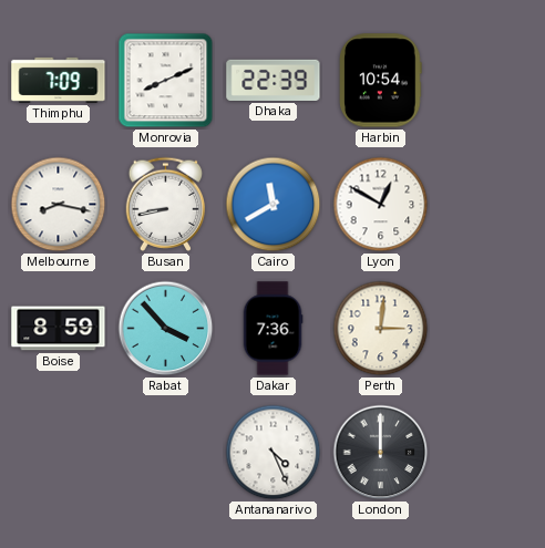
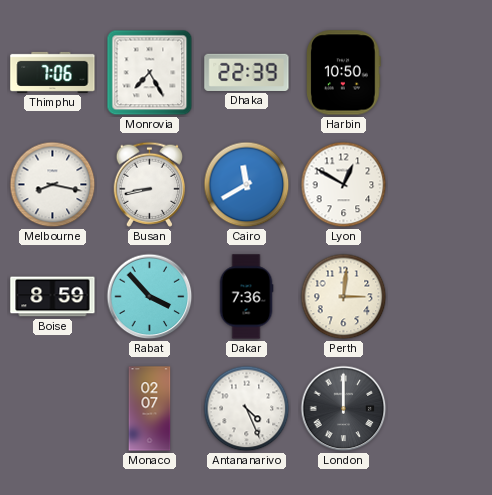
Thimphu: 7:09 -> 7:06 (53, 72)
Monrovia: 8:11 -> 7:25 (150, 73)
Harbin: 10:54 -> 10:50 (344, 73)
Monaco: none -> 02:07 (150, 409)
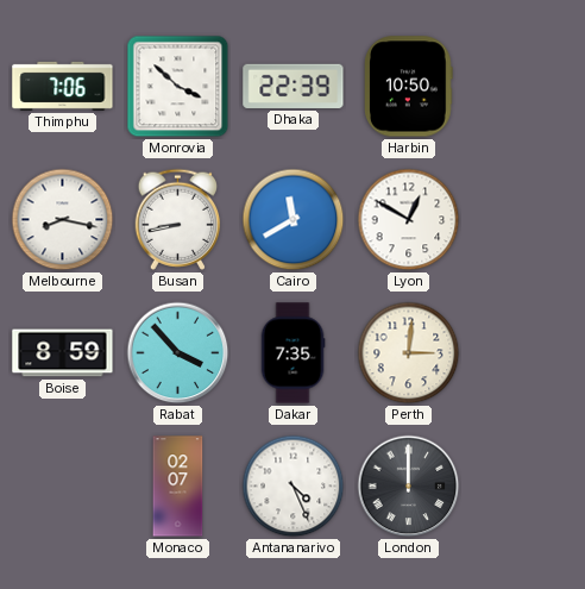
Monrovia: 7:25 -> 3:52 (178, 87)
Dakar: 7:36 -> 7:35 (292, 353)
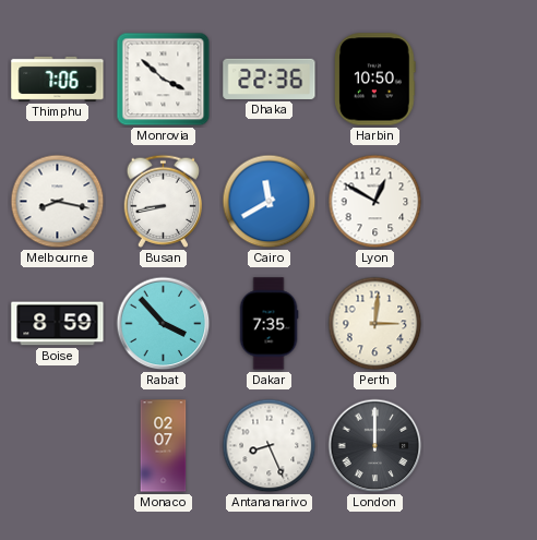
Dhaka: 22:39 -> 22:36 (270, 79)
Antananarivo: 4:26 -> 8:26 (270, 446)
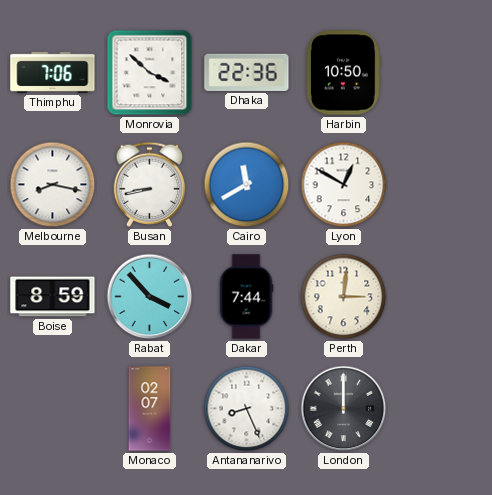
Dakar: 7:35 -> 7:44 (246, 297)
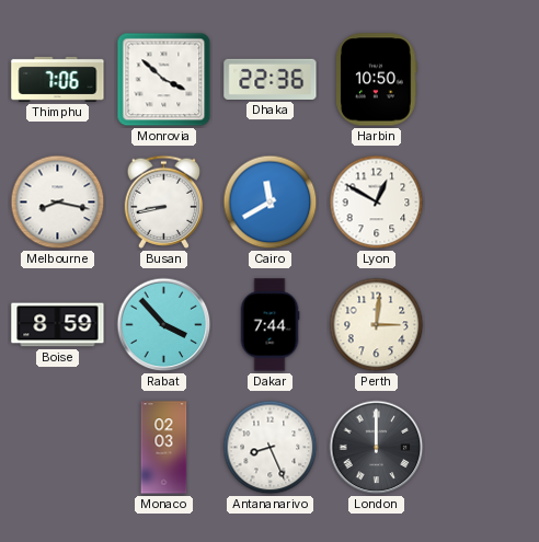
Monaco: 02:07 -> 02:03 (164, 448)
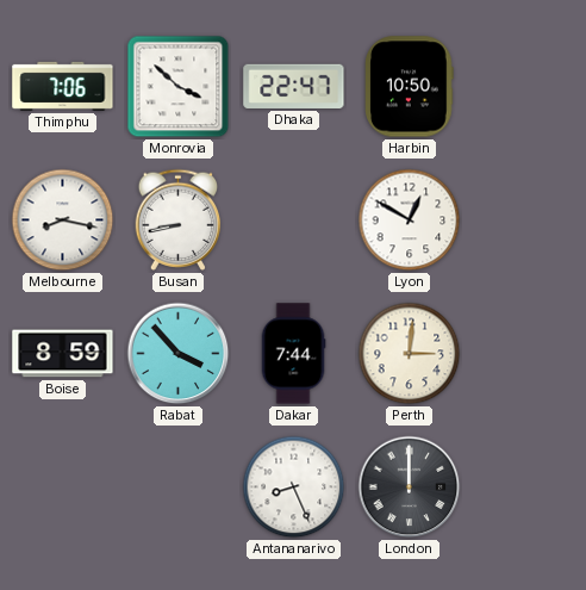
Dhaka: 22:36 -> 22:47 (294, 86)
Cairo: 11:40 -> none (271, 203)
Monaco: 02:03 -> none (164, 448)
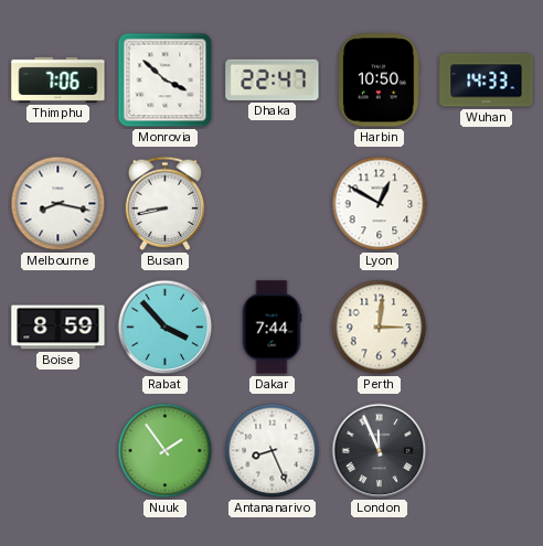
Wuhan: none -> 14:33 (487, 81)
Nuuk: none -> 1:54 (166, 451)
London: 12:00 -> 11:56 (380, 451)
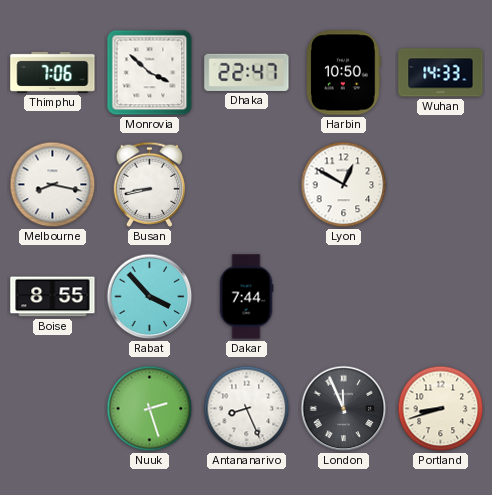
Boise: 8:59 -> 8:55 (53, 297)
Perth: 3:01 -> none (380, 328)
Nuuk: 1:54 -> 2:27 (150, 409)
Portland: none -> 8:42 (441, 409)
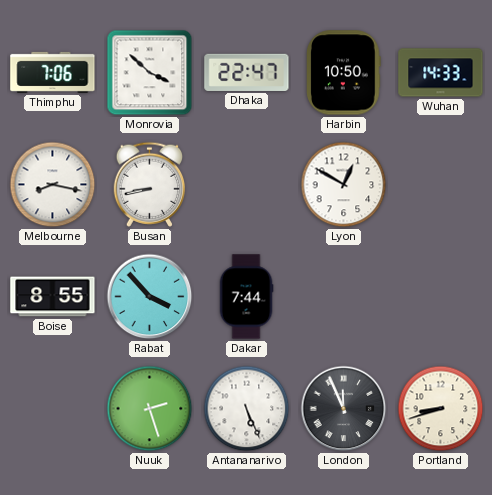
Antananarivo: 8:26 -> 5:26 (247, 409)
